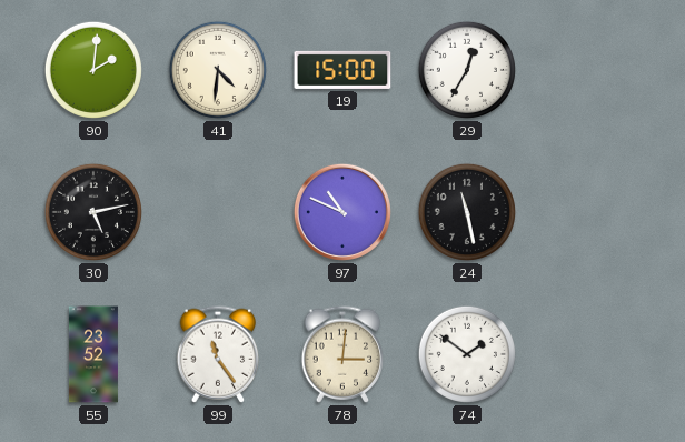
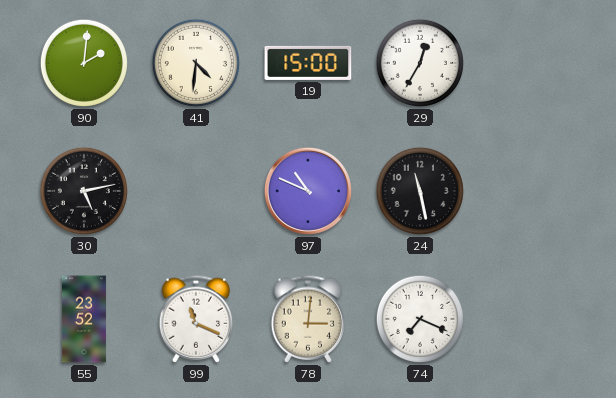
99: 11:24 -> 11:19 (196, 319)
74: 1:51 -> 7:19 (420, 319)
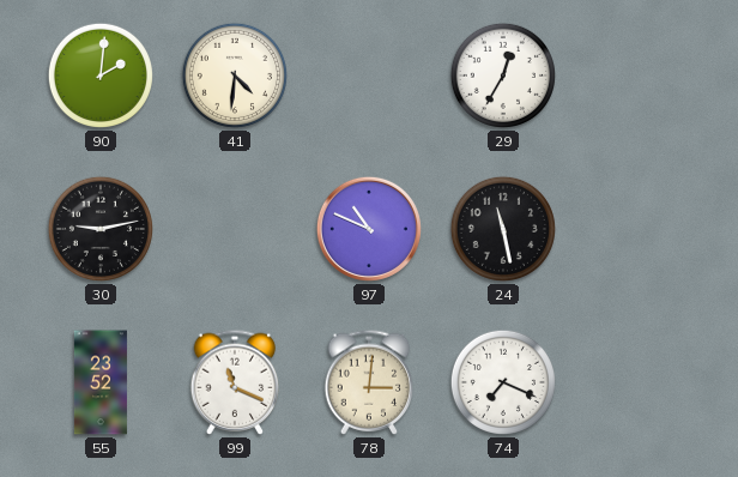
19: 15:00 -> none (308, 63)
30: 5:13 -> 9:13 (101, 229)
